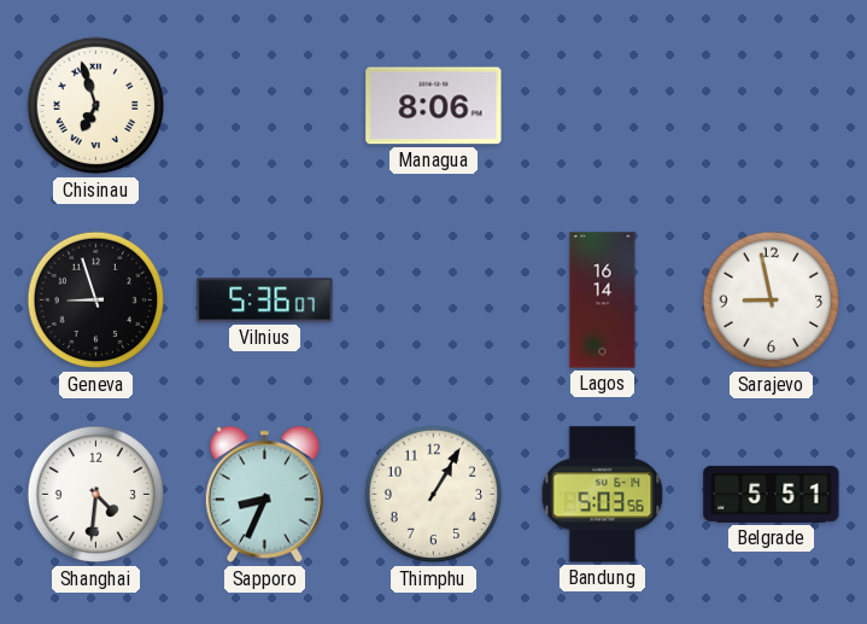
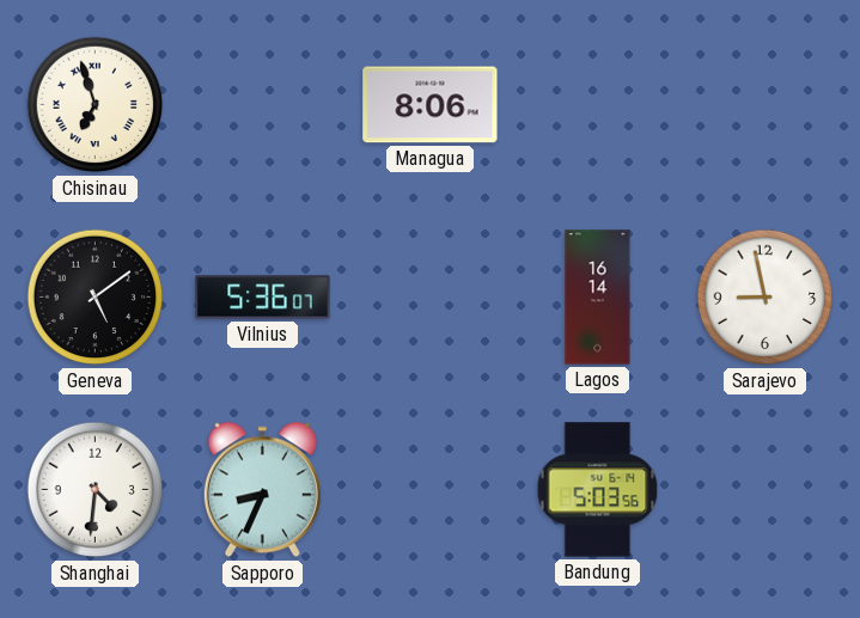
Geneva: 8:57 -> 5:09 (96, 298)
Thimphu: 1:05 -> none (434, 495)
Belgrade: 5:51 -> none (772, 494)
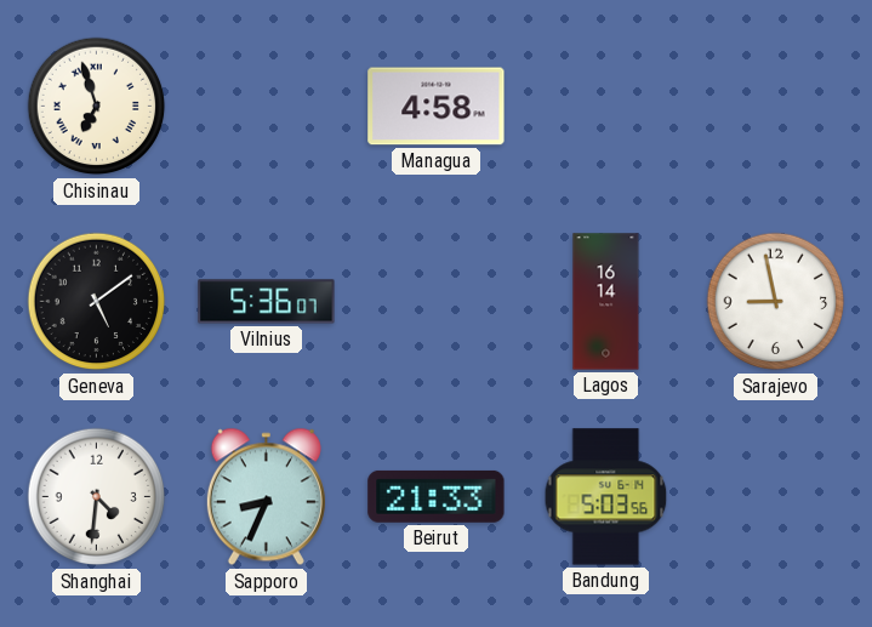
Managua: 8:06 -> 4:58 (437, 107)
Beirut: none -> 21:33 (437, 496)
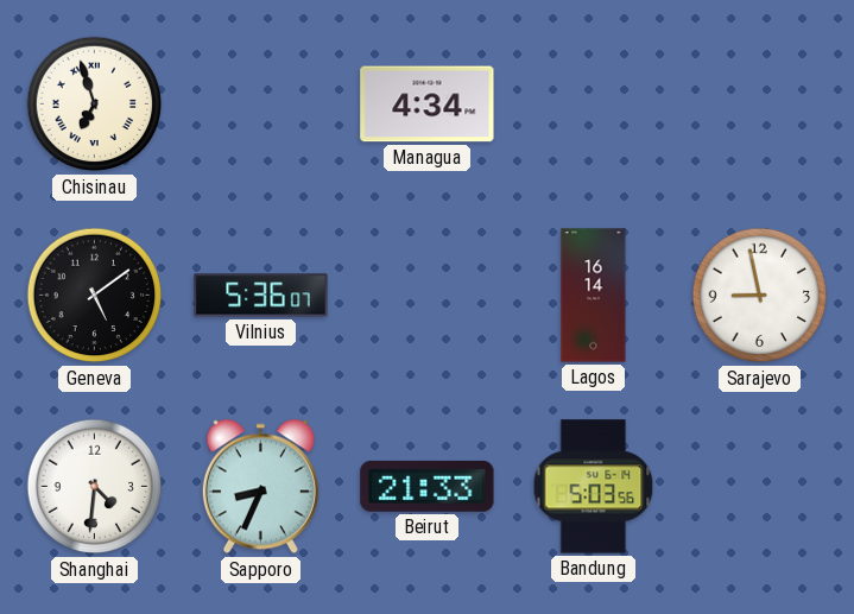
Managua: 4:58 -> 4:34 (428, 105)
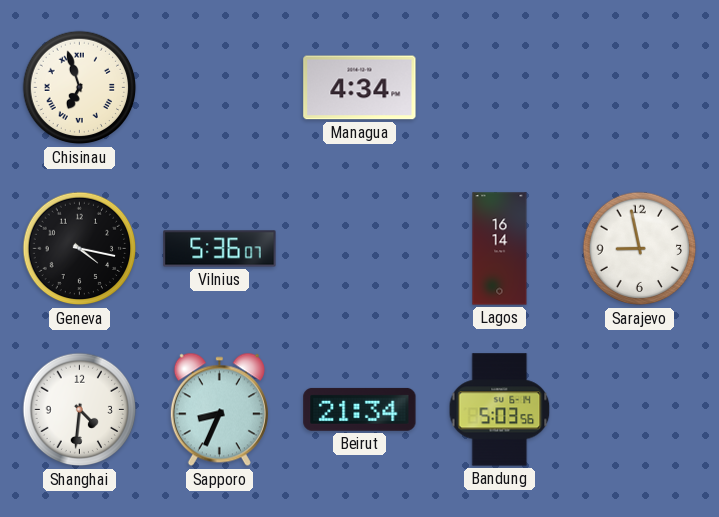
Geneva: 5:09 -> 4:17 (80, 249)
Beirut: 21:33 -> 21:34 (360, 409)
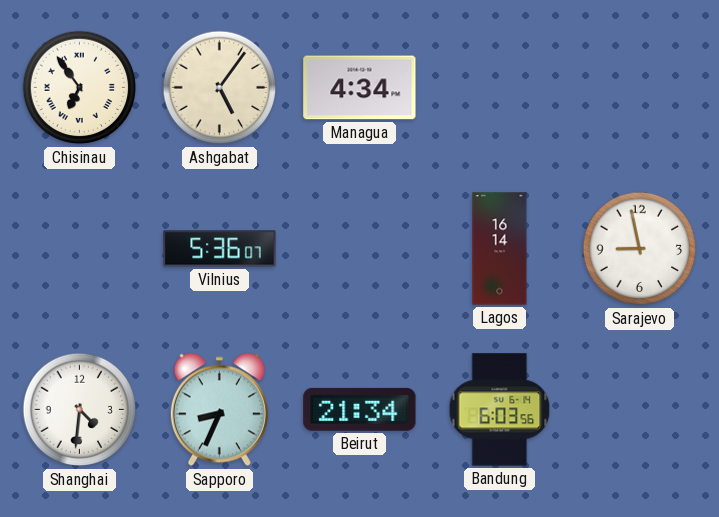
Chisinau: 6:57 -> 6:54 (80, 88)
Ashgabat: none -> 5:06 (220, 88)
Geneva: 4:17 -> none (80, 249)
Bandung: 5:03 -> 6:03 (500, 410)
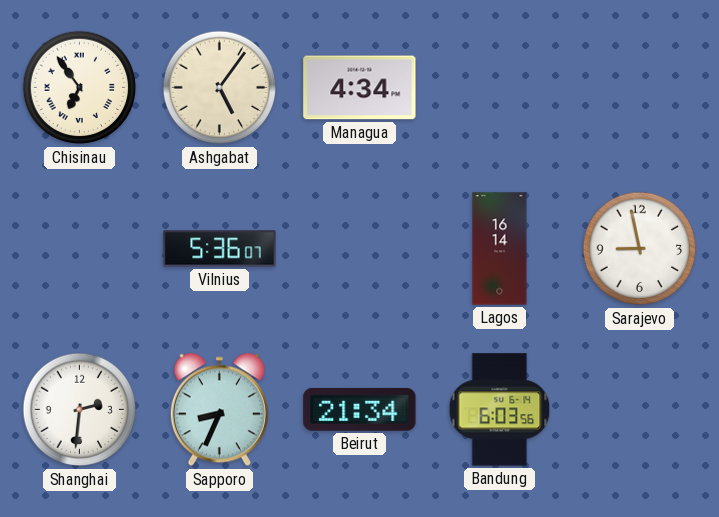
Shanghai: 4:31 -> 2:31 (80, 410)
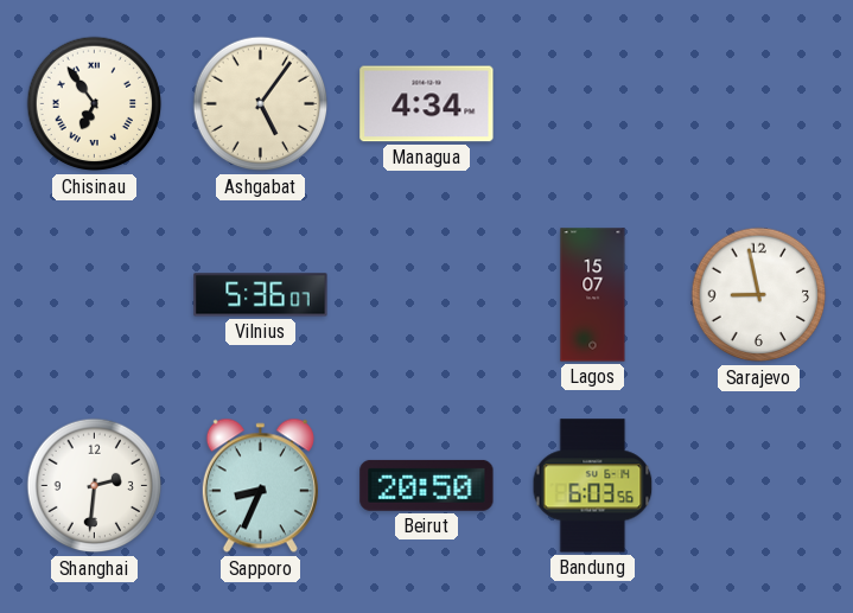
Lagos: 16:14 -> 15:07 (593, 295)
Beirut: 21:34 -> 20:50 (427, 485)
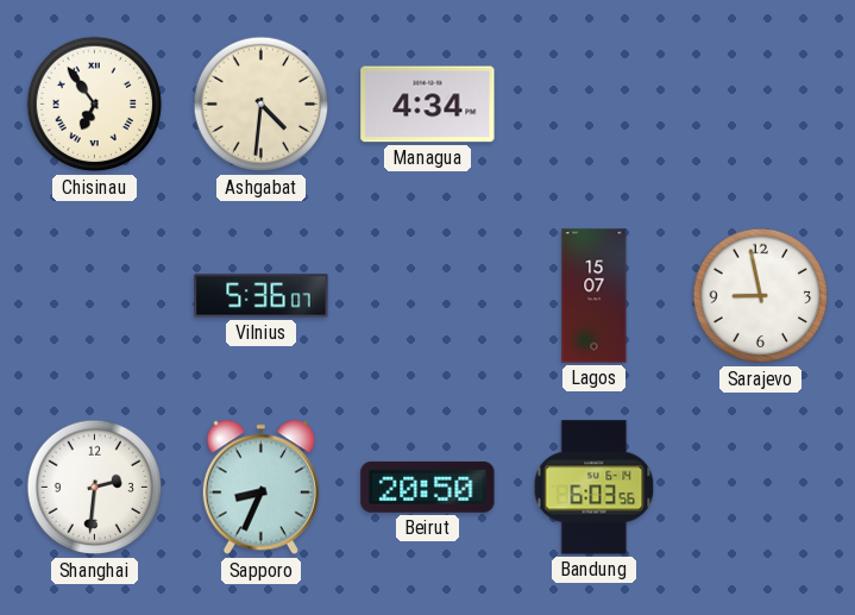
Ashgabat: 5:06 -> 4:31 (262, 105)
